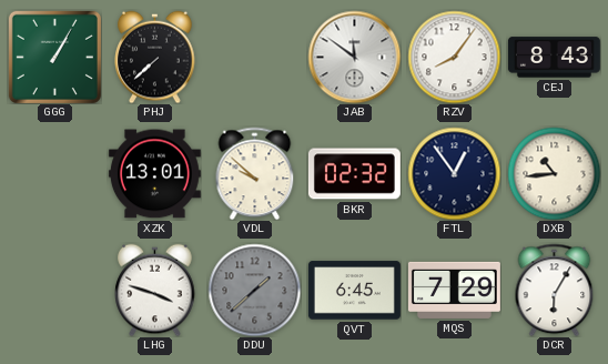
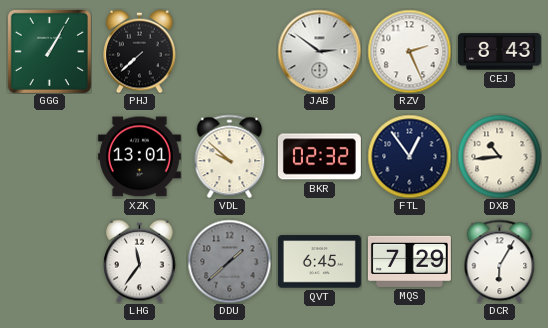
JAB: 11:51 -> 2:51 (319, 51)
RZV: 8:06 -> 2:26 (409, 51)
LHG: 3:48 -> 11:36 (140, 261)
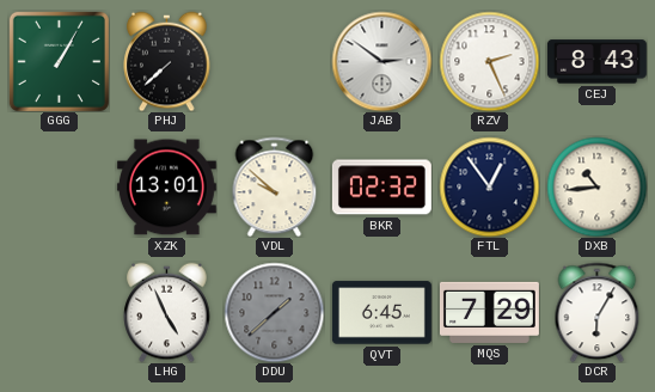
LHG: 11:36 -> 4:56 (167, 312)
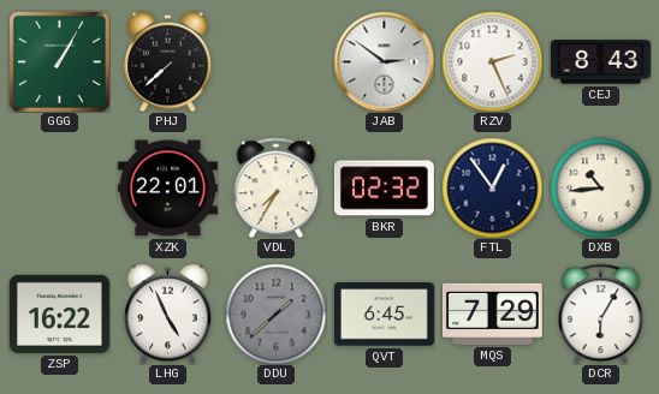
XZK: 13:01 -> 22:01 (167, 189)
VDL: 9:52 -> 7:35 (277, 187)
ZSP: none -> 16:22 (59, 314)
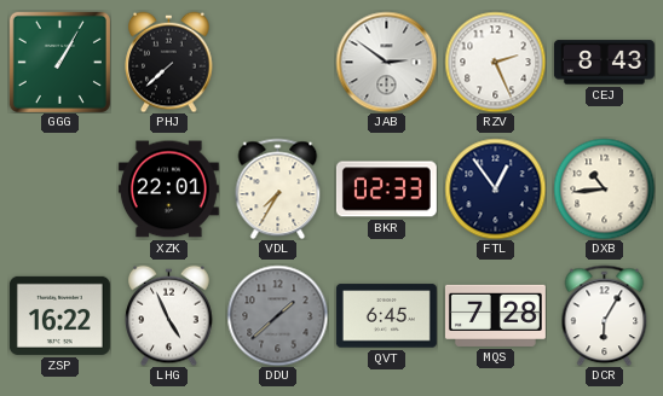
BKR: 02:32 -> 02:33 (386, 190)
MQS: 7:29 -> 7:28 (495, 315)
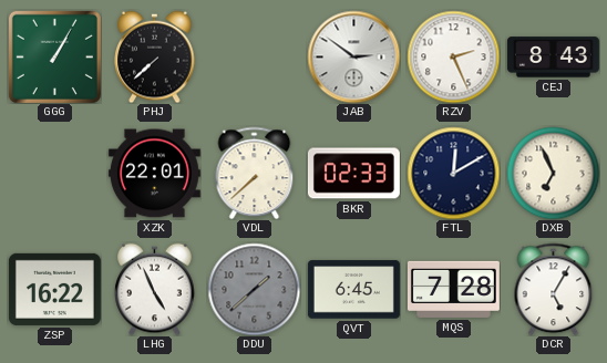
VDL: 7:35 -> 7:38 (255, 173)
FTL: 12:54 -> 12:10 (453, 173)
DXB: 10:44 -> 6:56 (553, 173)
DCR: 6:05 -> 5:05 (554, 289)
